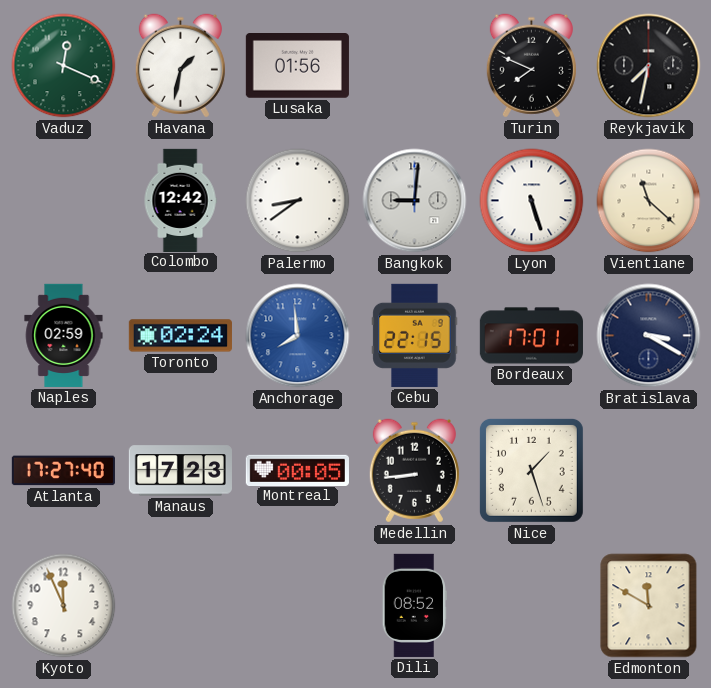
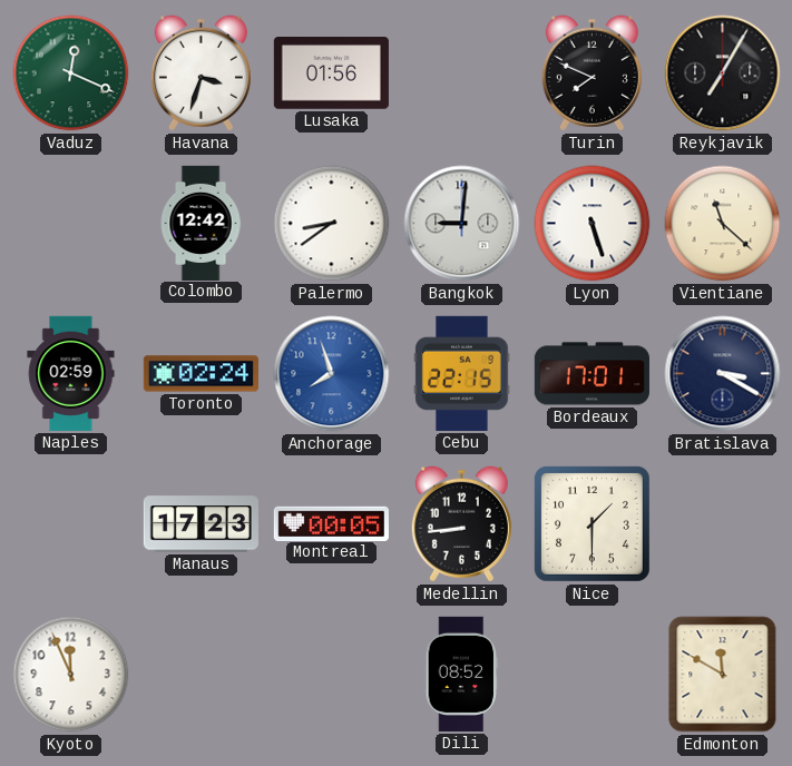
Havana: 1:32 -> 3:33 (201, 73)
Reykjavik: 7:32 -> 7:05 (723, 73)
Anchorage: 7:59 -> 7:57 (332, 374)
Atlanta: 17:27 -> none (63, 471)
Nice: 1:27 -> 1:30 (591, 523)
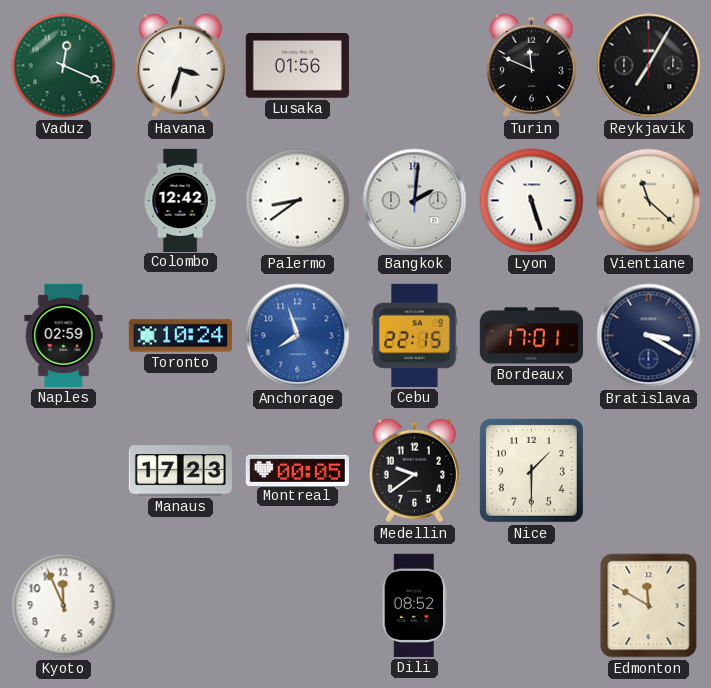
Turin: 7:49 -> 11:49 (531, 66)
Bangkok: 9:01 -> 2:01 (415, 201)
Toronto: 02:24 -> 10:24 (180, 336)
Medellin: 8:44 -> 9:39 (414, 471)
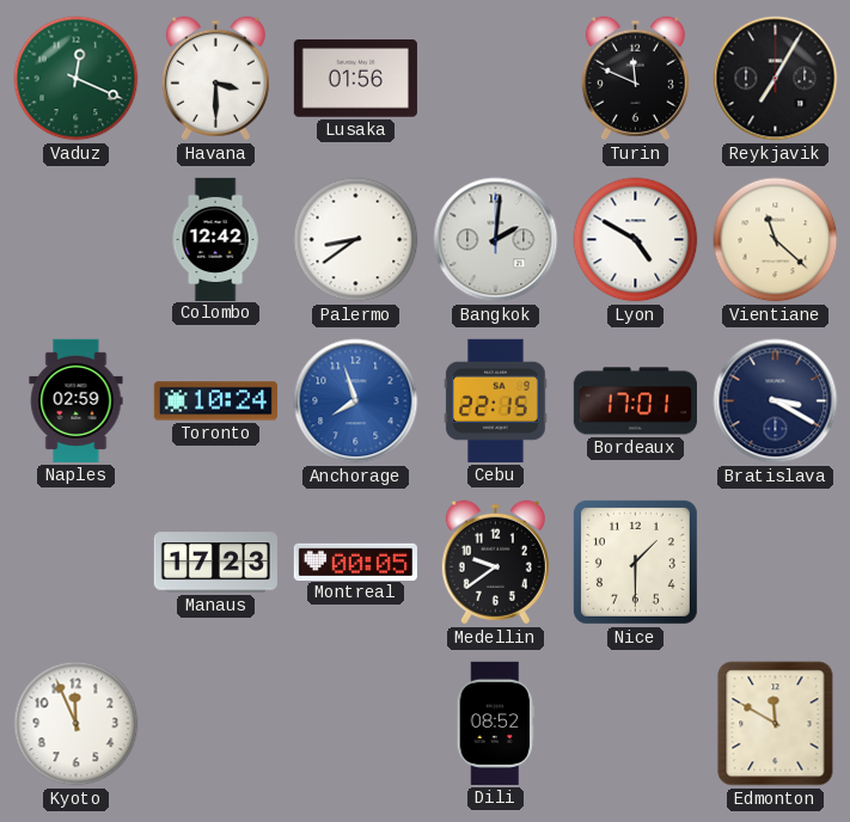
Havana: 3:33 -> 3:30 (215, 79)
Lyon: 5:27 -> 4:50 (636, 240)
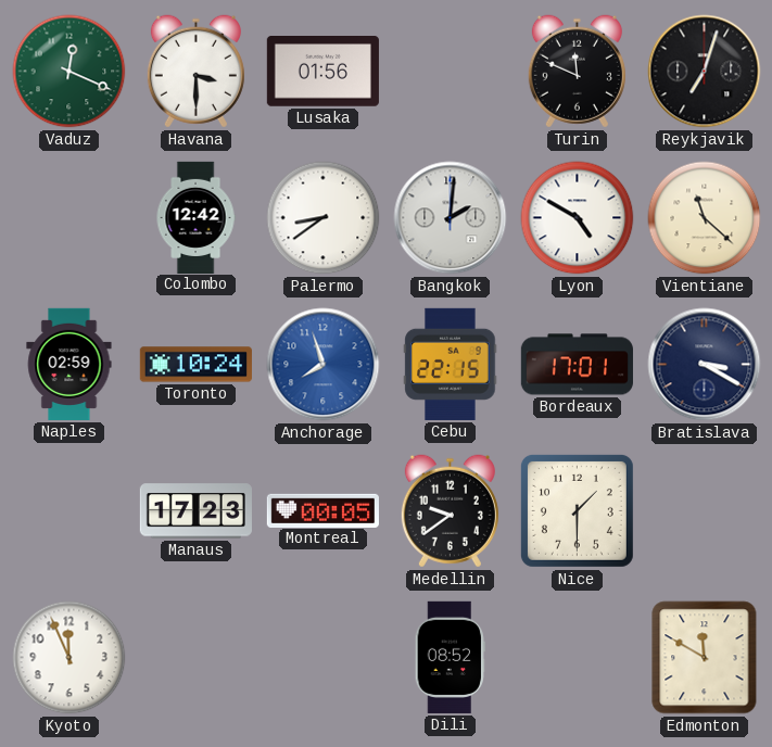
Reykjavik: 7:05 -> 7:03 (705, 72)
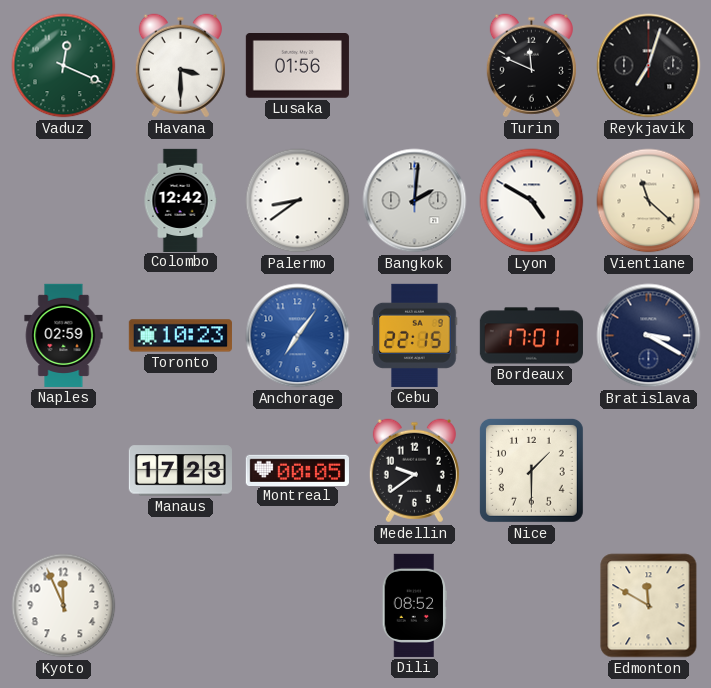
Toronto: 10:24 -> 10:23 (180, 336)
Anchorage: 7:57 -> 7:06 (298, 336)
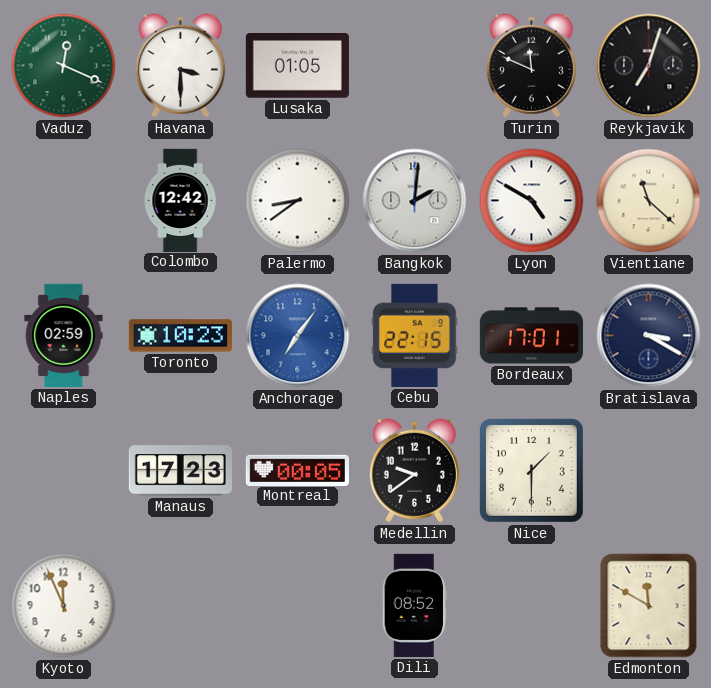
Lusaka: 01:56 -> 01:05 (297, 66)
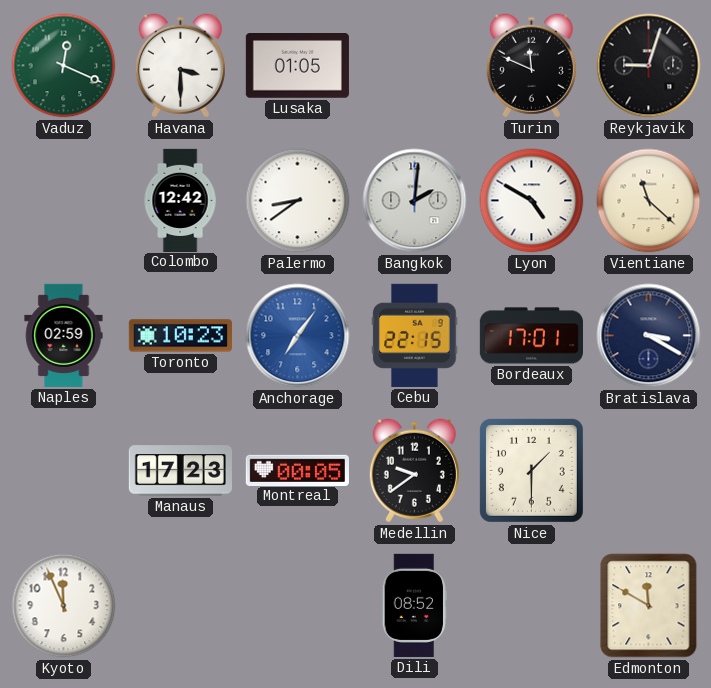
Reykjavik: 7:03 -> 9:03 (649, 66)
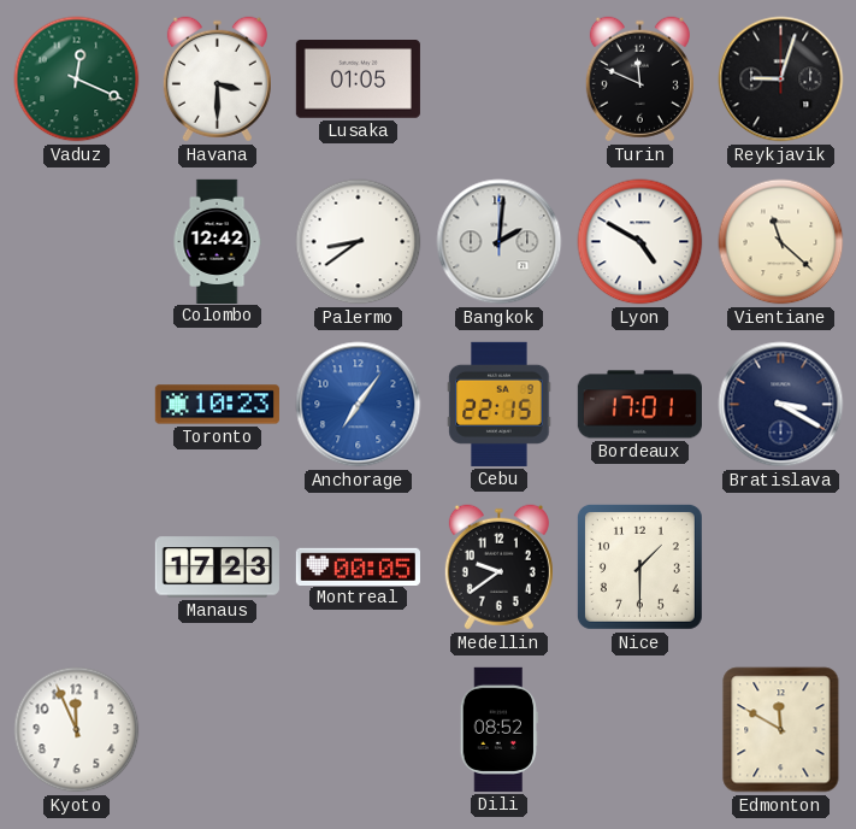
Naples: 02:59 -> none (64, 335)
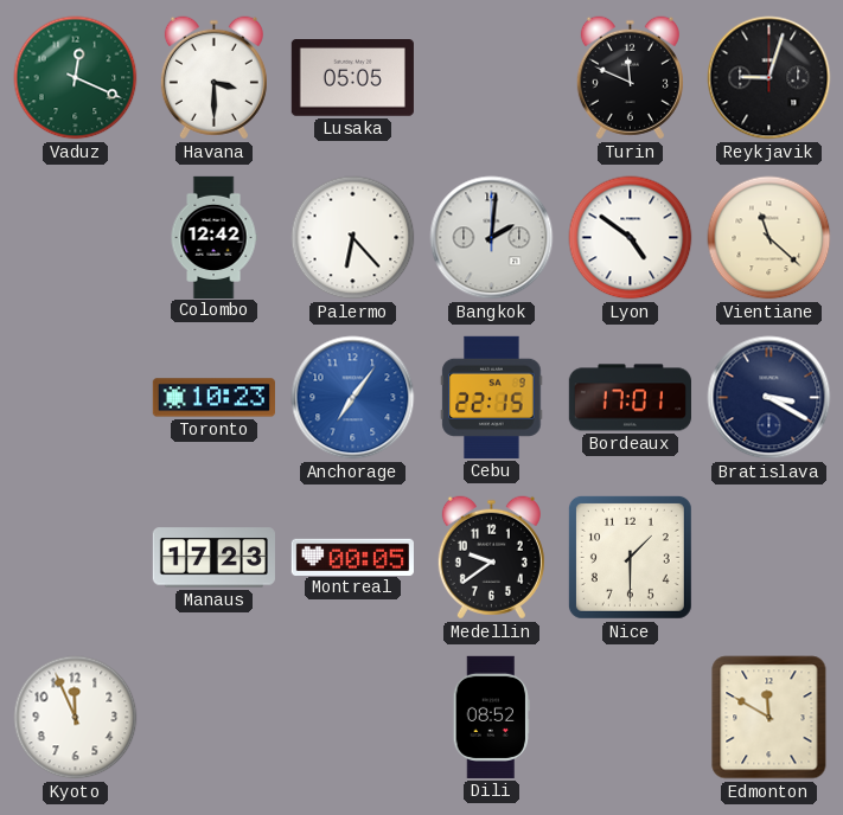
Lusaka: 01:05 -> 05:05 (352, 78)
Palermo: 8:39 -> 6:23 (353, 238)
Lyon: 4:50 -> 4:51 (631, 238)
